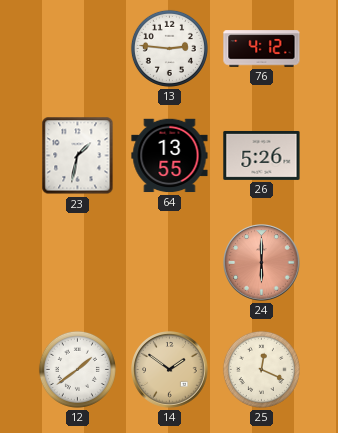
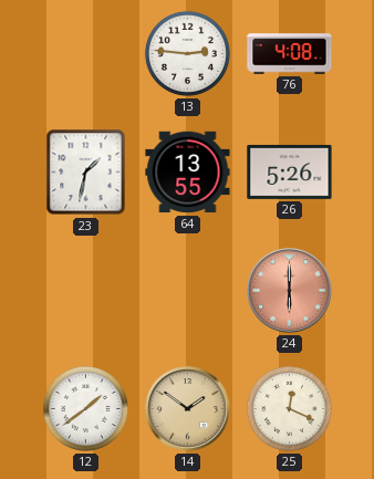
76: 4:12 -> 4:08 (290, 54)
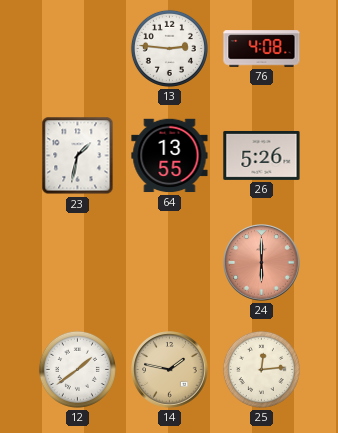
14: 1:51 -> 1:47 (170, 370)
25: 12:19 -> 12:14 (261, 369)
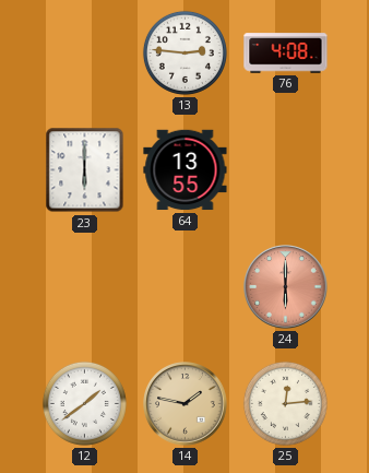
23: 1:32 -> 6:00 (85, 170)
26: 5:26 -> none (262, 155)
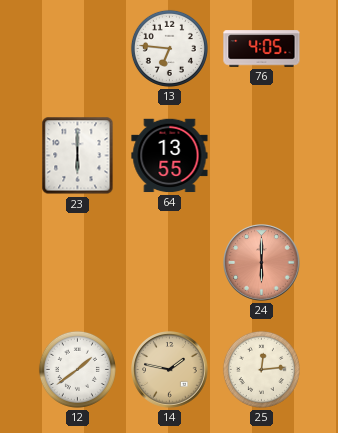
13: 2:46 -> 6:46 (169, 48)
76: 4:08 -> 4:05 (262, 49)
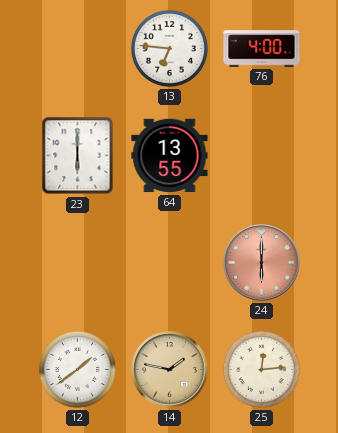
76: 4:05 -> 4:00 (262, 49)
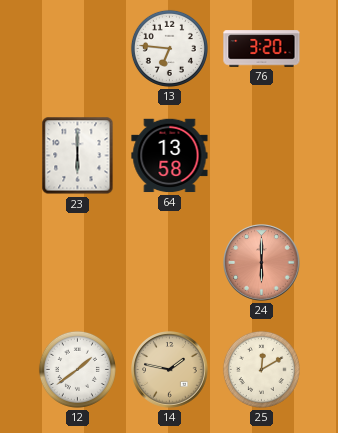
76: 4:00 -> 3:20 (262, 49)
64: 13:55 -> 13:58 (170, 156)
25: 12:14 -> 12:10 (261, 369)
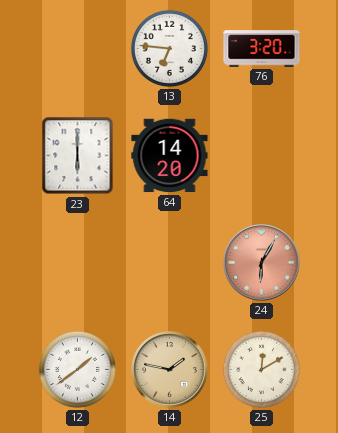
64: 13:58 -> 14:20 (170, 156)
24: 6:00 -> 6:05 (262, 263)
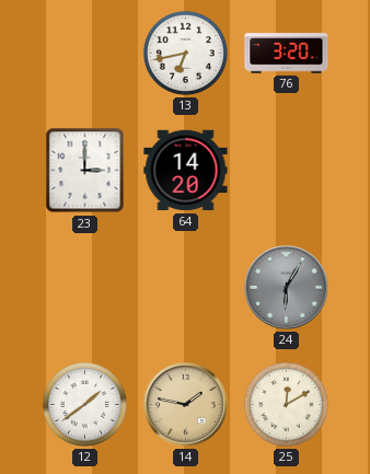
13: 6:46 -> 6:43 (185, 53)
23: 6:00 -> 3:00 (85, 171)
24 dial: salmon -> grey (287, 288)
